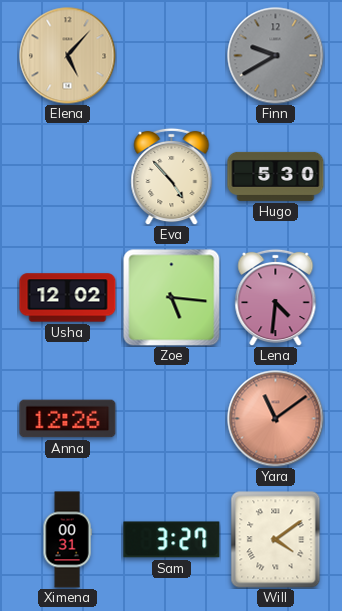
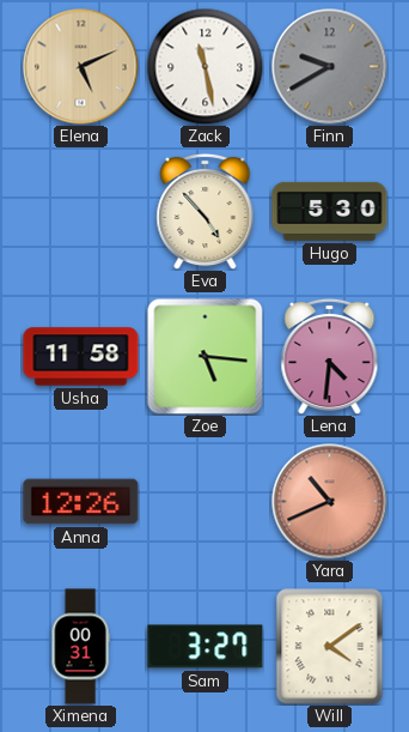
Elena: 5:07 -> 5:11 (81, 67)
Zack: none -> 11:28 (204, 66)
Usha: 12:02 -> 11:58 (81, 357)
Yara: 11:09 -> 10:41 (330, 502)
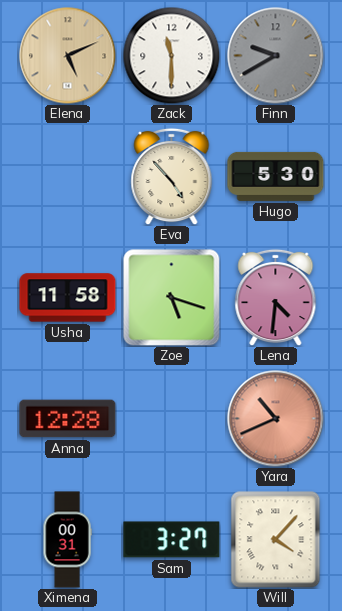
Zack: 11:28 -> 11:30 (171, 55)
Zoe: 5:16 -> 5:18 (172, 298)
Anna: 12:26 -> 12:28 (68, 419)
Will: 4:09 -> 4:07 (276, 540)
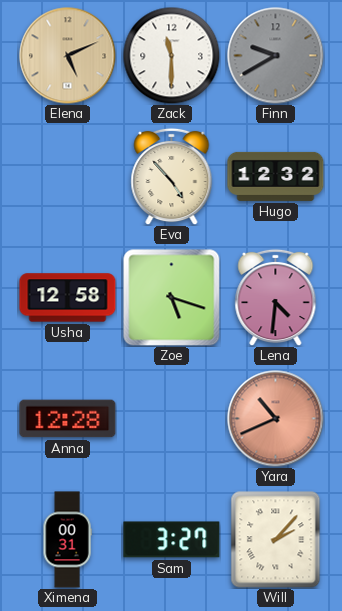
Hugo: 5:30 -> 12:32 (276, 176)
Usha: 11:58 -> 12:58 (68, 298)
Will: 4:07 -> 2:07 (276, 540)
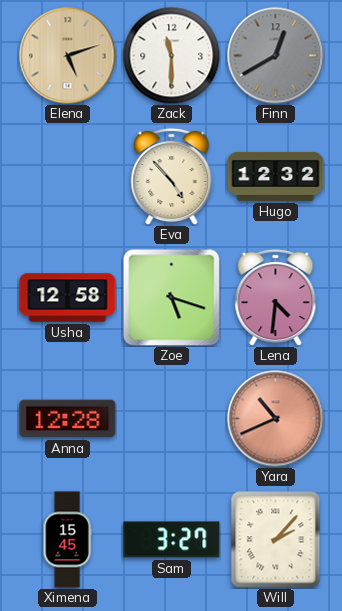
Elena: 5:11 -> 5:12 (68, 56)
Finn: 9:40 -> 12:40 (276, 56)
Ximena: 00:31 -> 15:45 (67, 540)
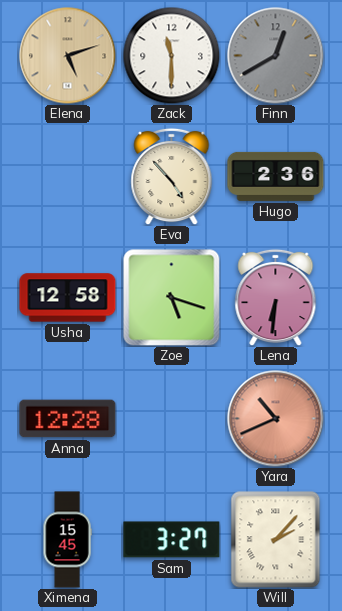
Hugo: 12:32 -> 2:36 (276, 176)
Lena: 4:31 -> 6:31 (276, 297)
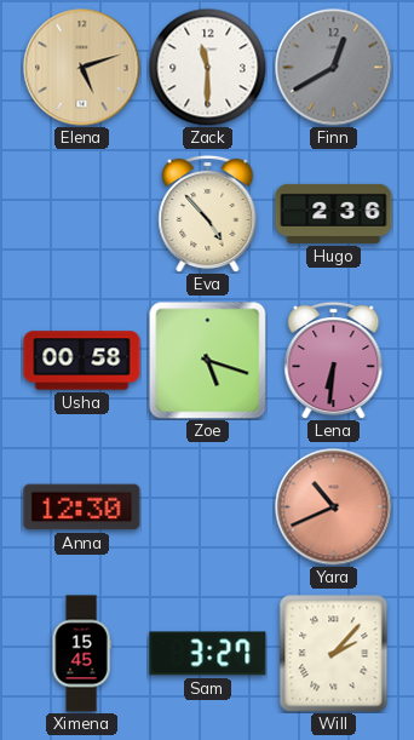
Usha: 12:58 -> 00:58 (82, 361)
Anna: 12:28 -> 12:30 (82, 507)
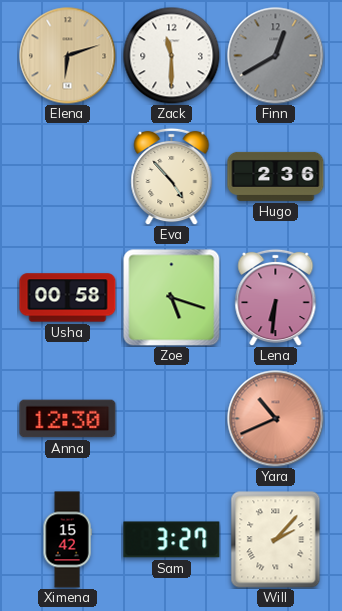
Elena: 5:12 -> 6:12 (68, 56)
Ximena: 15:45 -> 15:42 (67, 540)
